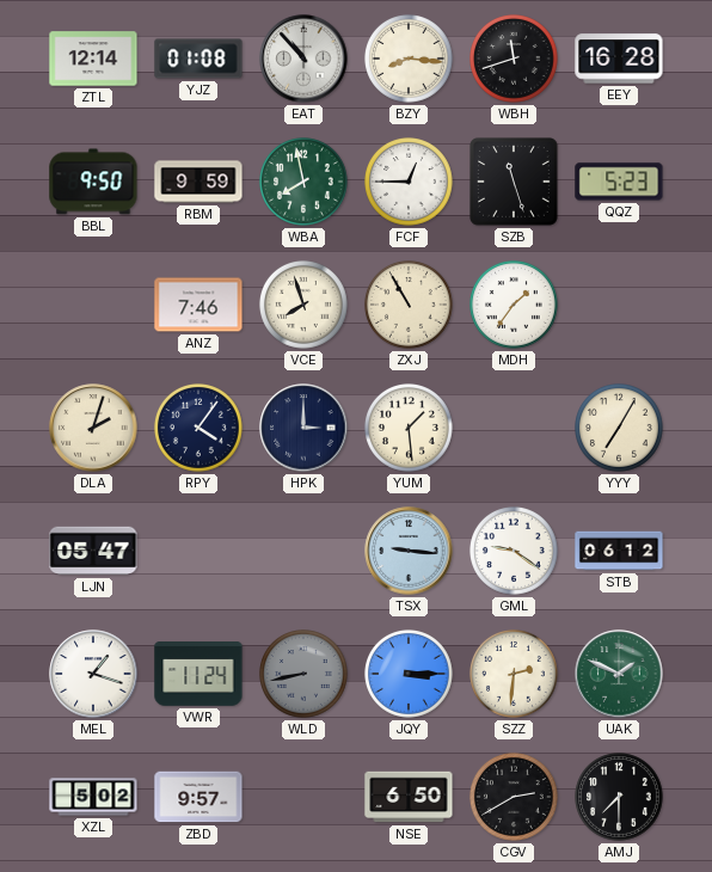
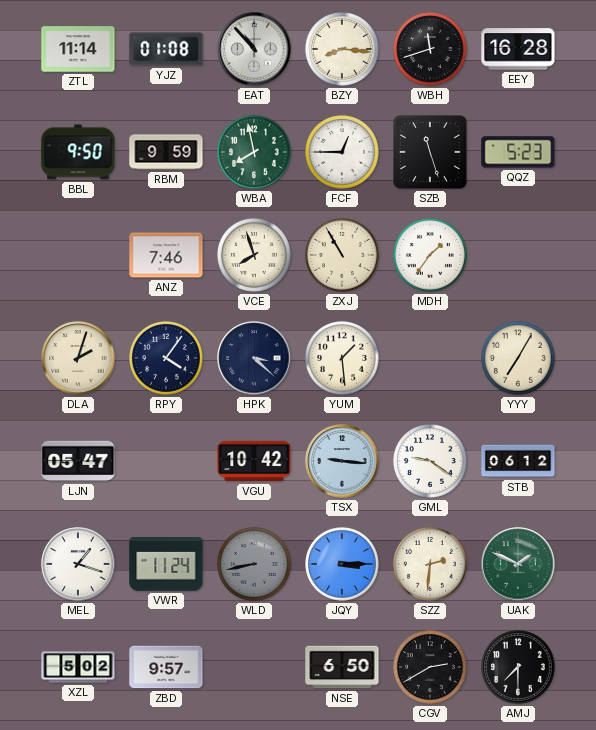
ZTL: 12:14 -> 11:14 (78, 49)
HPK: 3:00 -> 3:22 (254, 358)
VGU: none -> 10:42 (254, 461)
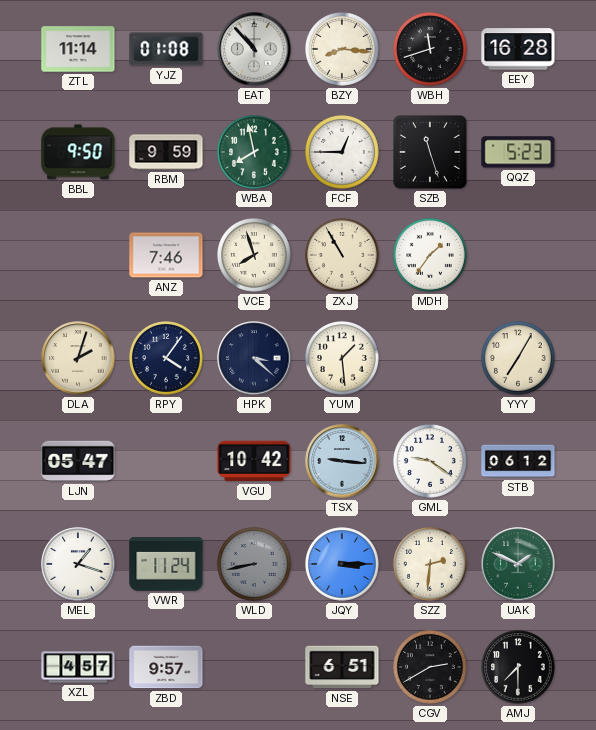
XZL: 5:02 -> 4:57 (78, 667)
NSE: 6:50 -> 6:51 (342, 667)
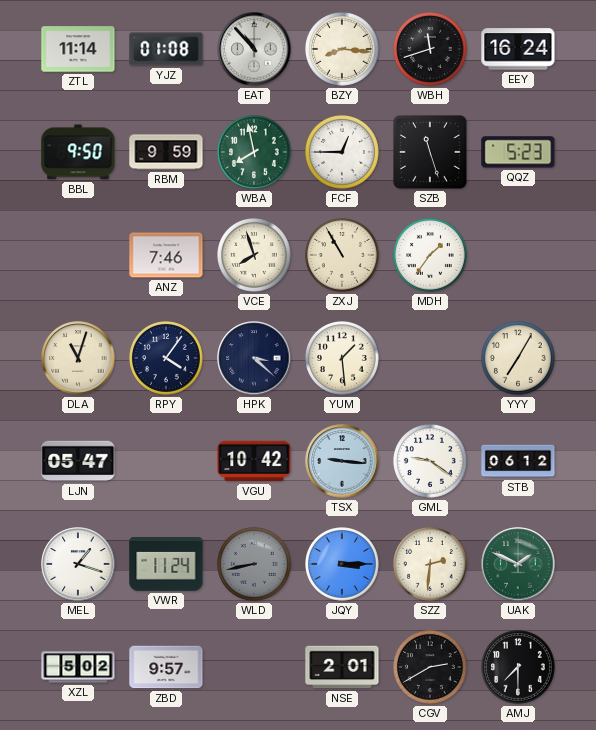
EEY: 16:28 -> 16:24 (518, 49)
DLA: 2:03 -> 11:03 (78, 358)
XZL: 4:57 -> 5:02 (78, 667)
NSE: 6:51 -> 2:01 (342, 667)
